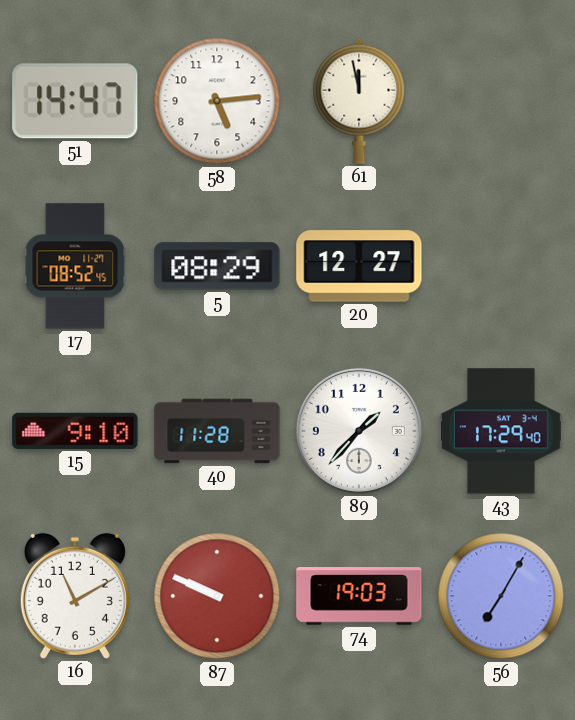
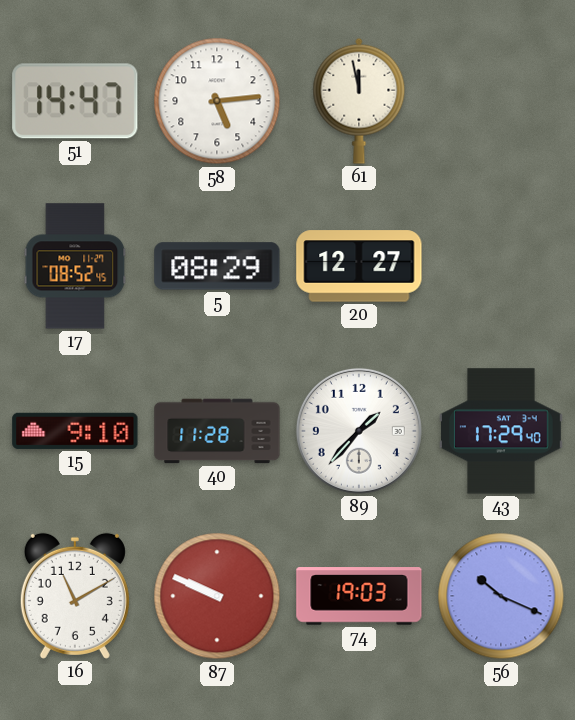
56: 7:05 -> 10:19 (501, 596)
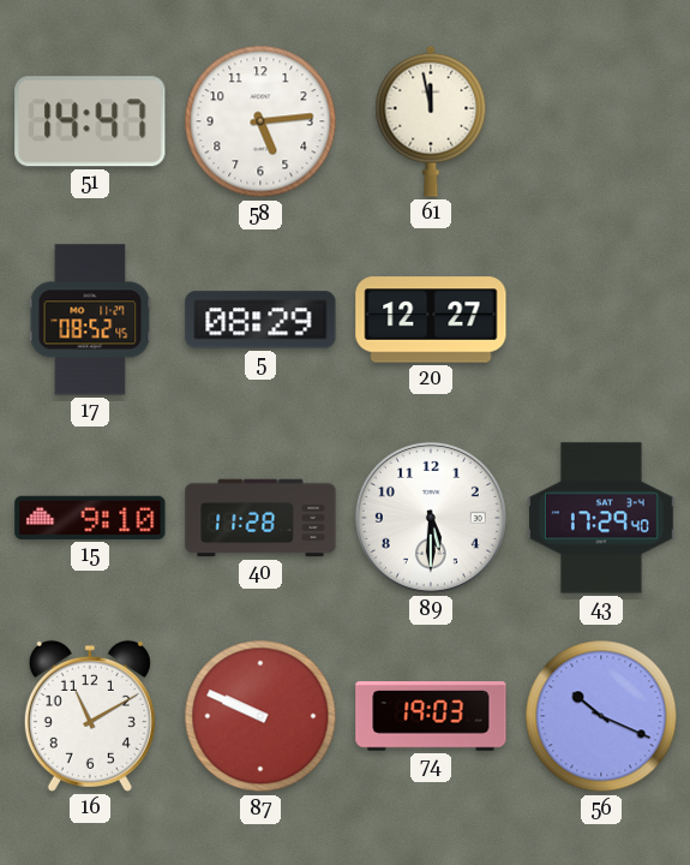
89: 1:37 -> 5:30 (431, 518)
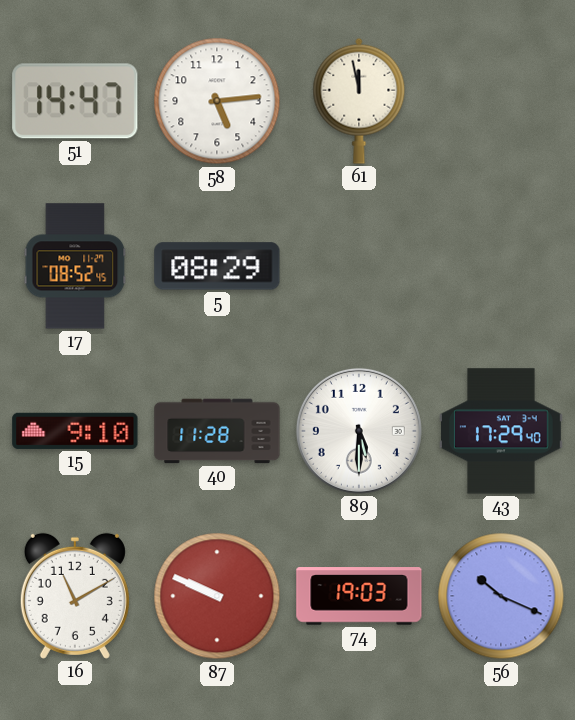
20: 12:27 -> none (431, 320)
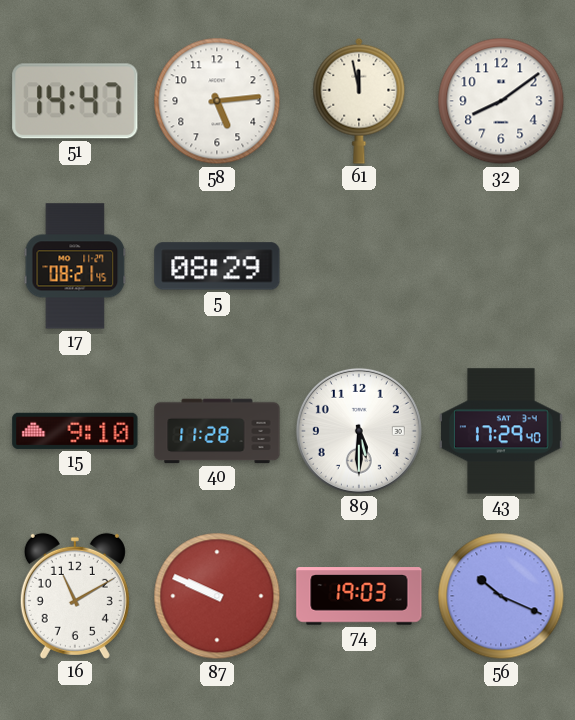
32: none -> 8:09 (501, 101)
17: 08:52 -> 08:21 (75, 266)
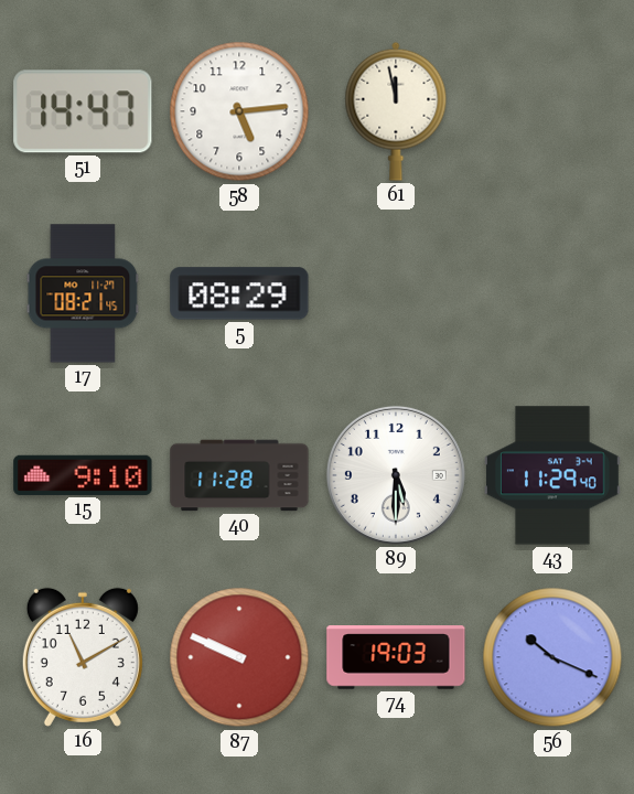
32: 8:09 -> none (501, 101)
43: 17:29 -> 11:29 (552, 475)
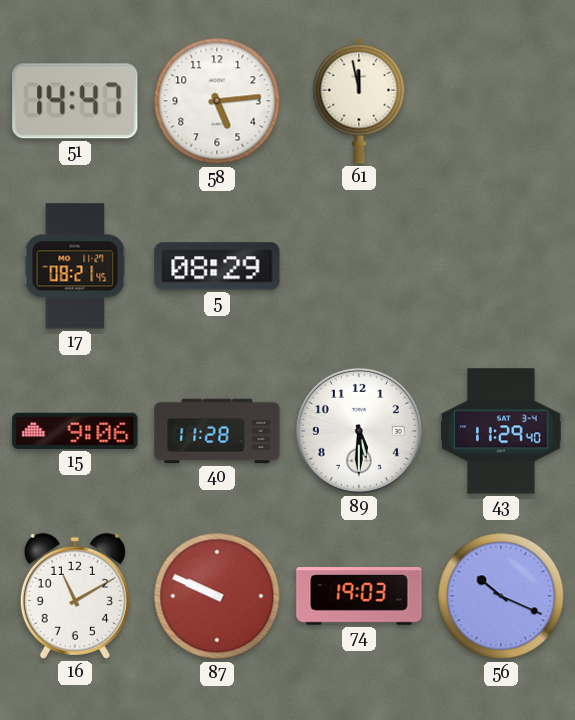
15: 9:10 -> 9:06 (75, 431)
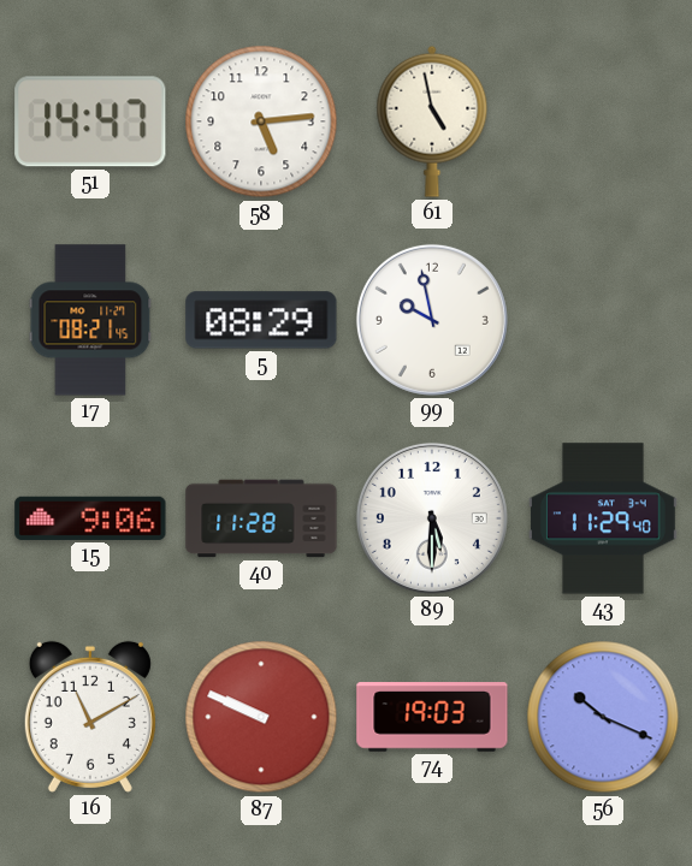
61: 11:58 -> 4:58 (432, 121)
99: none -> 9:58 (432, 320)
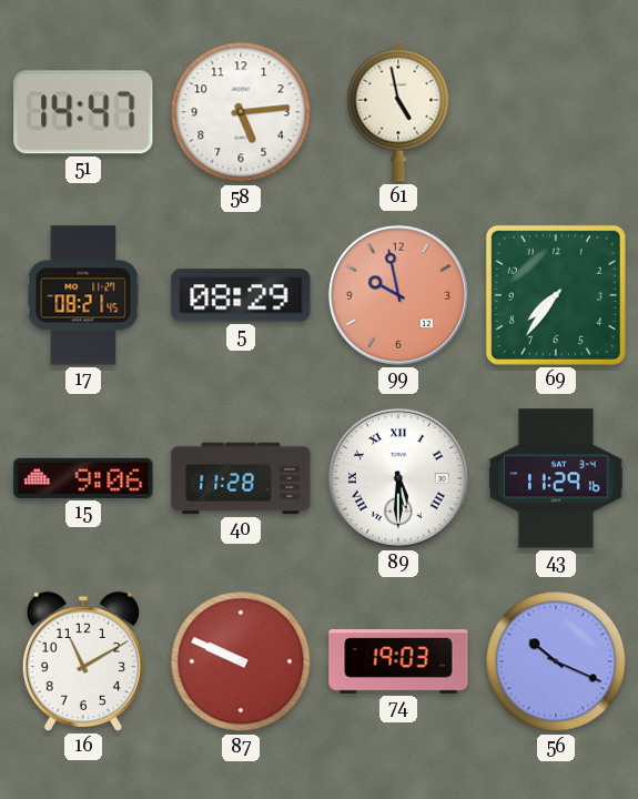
99 dial: white -> salmon (398, 295)
69: none -> 7:36 (556, 295)
89 numerals: Arabic -> Roman (398, 478)
43: 11:29:40 -> 11:29:16 (556, 478)
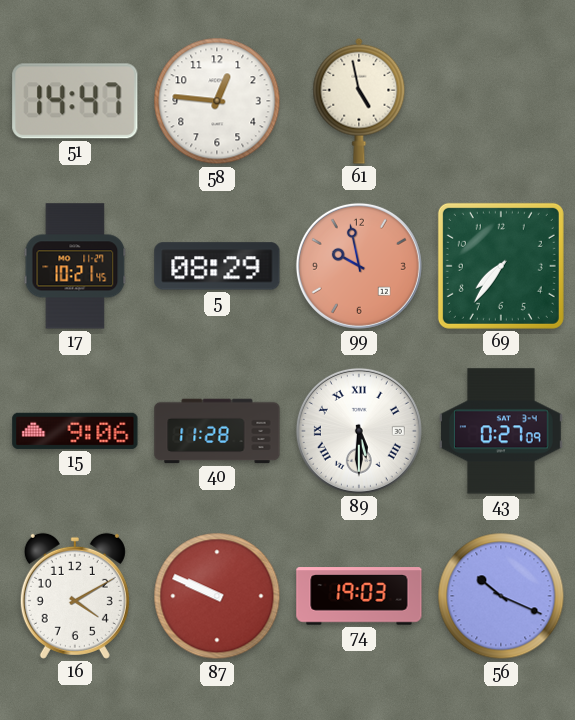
58: 5:14 -> 12:46 (217, 101)
17: 08:21 -> 10:21 (75, 266)
43: 11:29 -> 0:27 (501, 431)
16: 11:10 -> 4:10 (75, 596)
